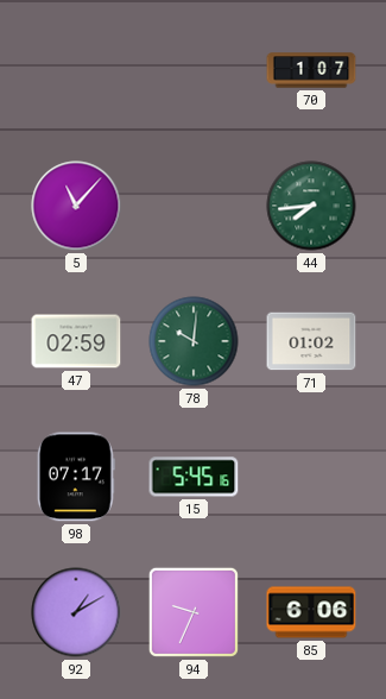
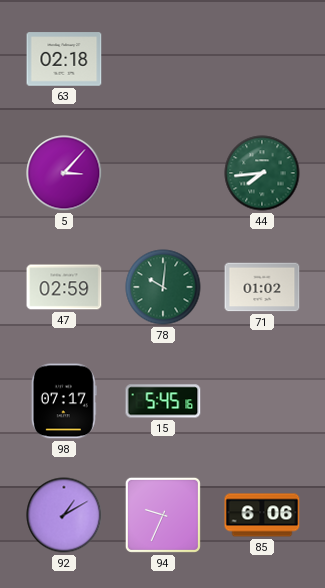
63: none -> 02:18 (64, 59)
70: 1:07 -> none (311, 70)
5: 11:07 -> 3:07 (64, 173)
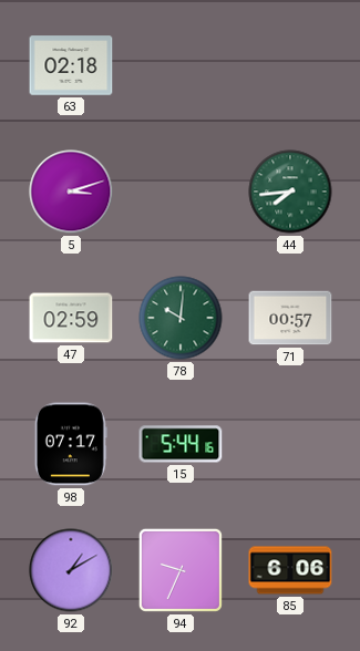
5: 3:07 -> 3:12 (71, 192)
71: 01:02 -> 00:57 (290, 318)
15: 5:45 -> 5:44 (181, 444)
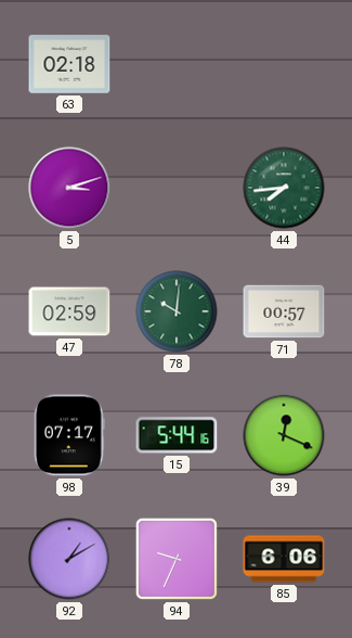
39: none -> 12:19 (284, 435)
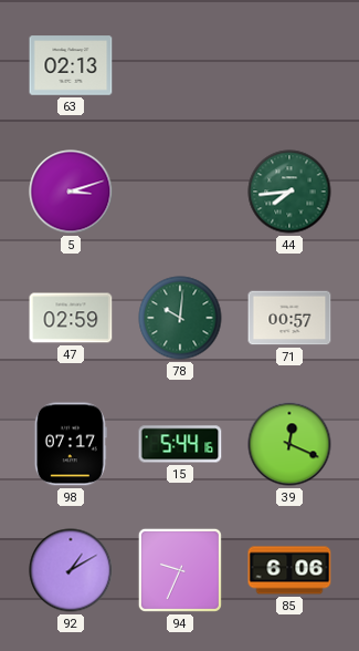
63: 02:18 -> 02:13 (71, 65)
